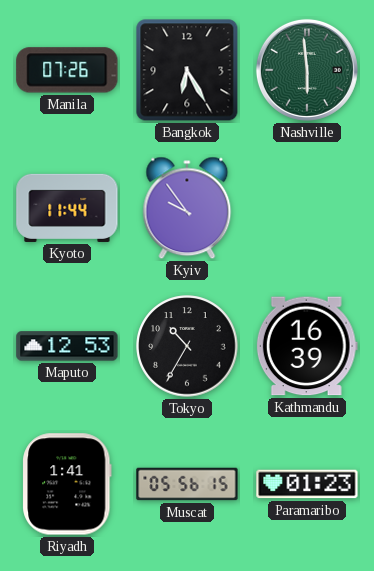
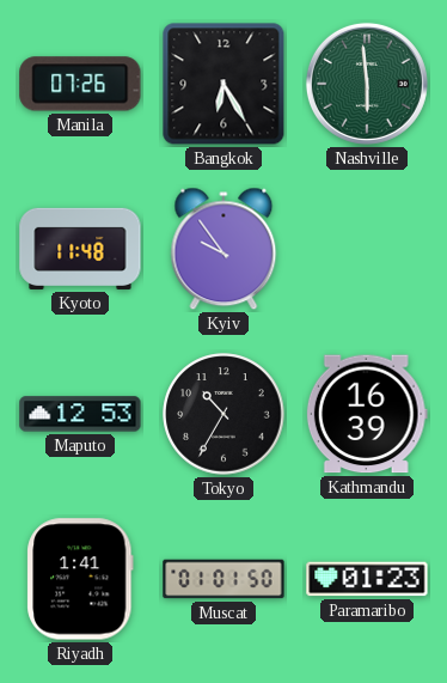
Kyoto: 11:44 -> 11:48 (80, 249)
Muscat: 05:56 -> 01:01 (223, 579)
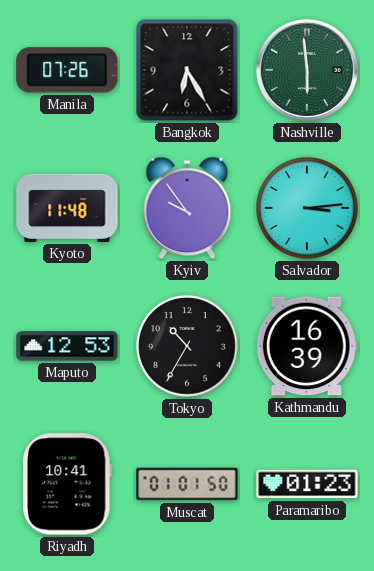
Salvador: none -> 3:14 (307, 208)
Riyadh: 1:41 -> 10:41 (67, 484)
